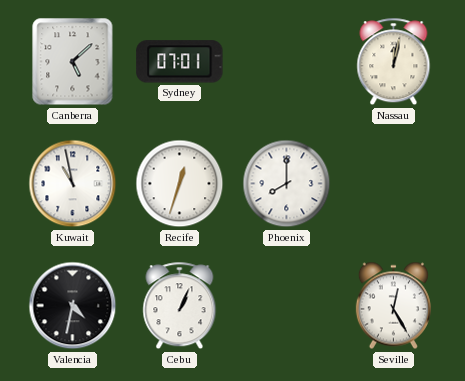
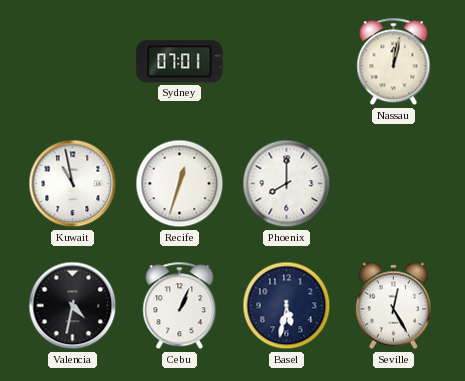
Canberra: 5:08 -> none (73, 62)
Basel: none -> 5:32 (287, 306)
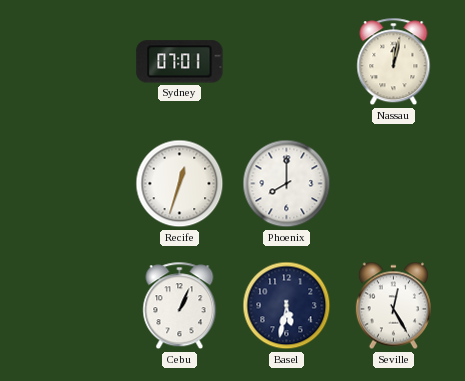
Kuwait: 10:58 -> none (73, 184)
Valencia: 4:32 -> none (73, 306)
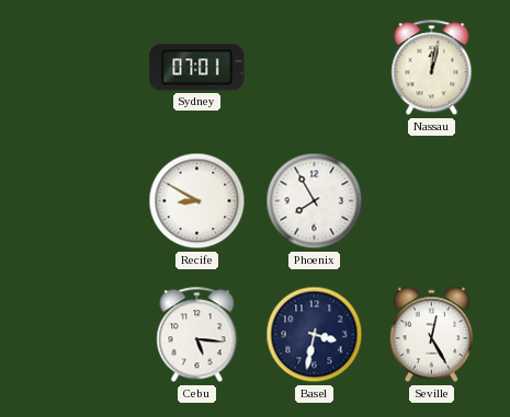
Recife: 12:33 -> 8:50 (197, 201)
Phoenix: 8:00 -> 7:55 (315, 201)
Cebu: 1:04 -> 5:16 (197, 335)
Basel: 5:32 -> 3:32 (315, 335)
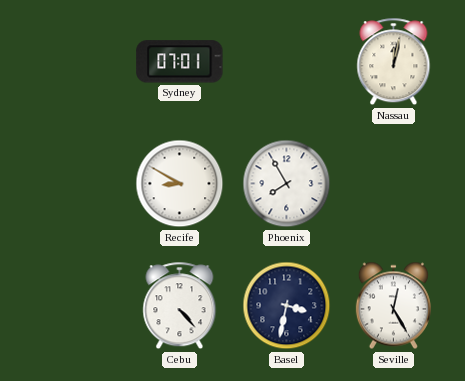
Cebu: 5:16 -> 4:23 (180, 306)
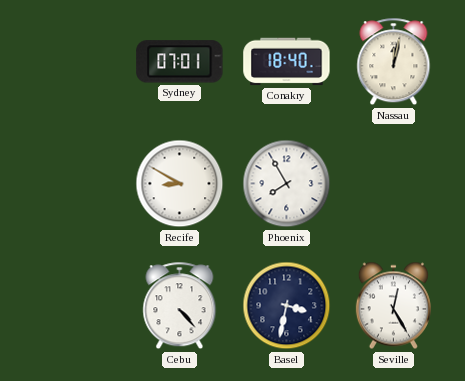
Conakry: none -> 18:40 (287, 62)
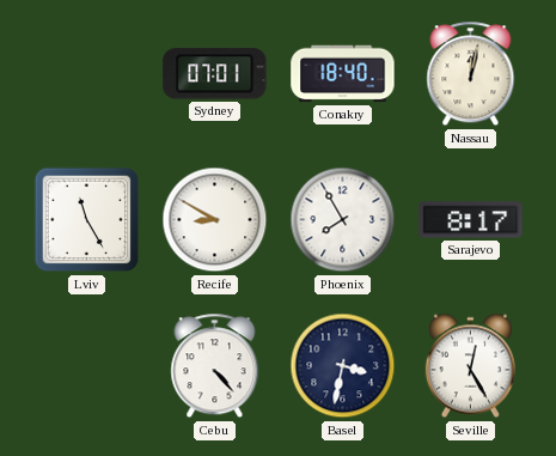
Lviv: none -> 11:25 (87, 220)
Sarajevo: none -> 8:17 (471, 220)
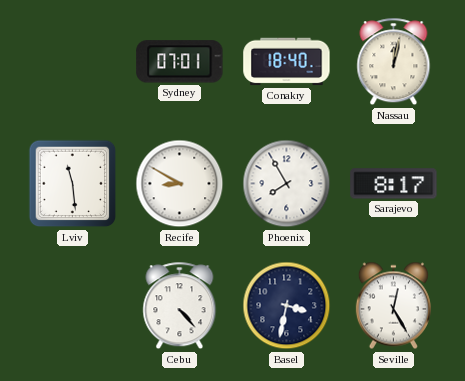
Lviv: 11:25 -> 11:29 (73, 184)
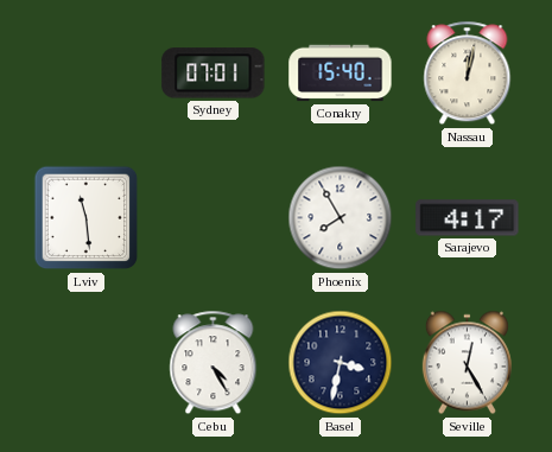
Conakry: 18:40 -> 15:40 (341, 74)
Recife: 8:50 -> none (180, 184)
Sarajevo: 8:17 -> 4:17 (468, 218)
Cebu: 4:23 -> 4:25 (214, 363)
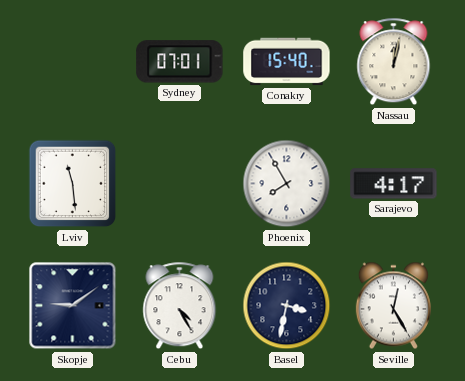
Skopje: none -> 9:09 (73, 306)
